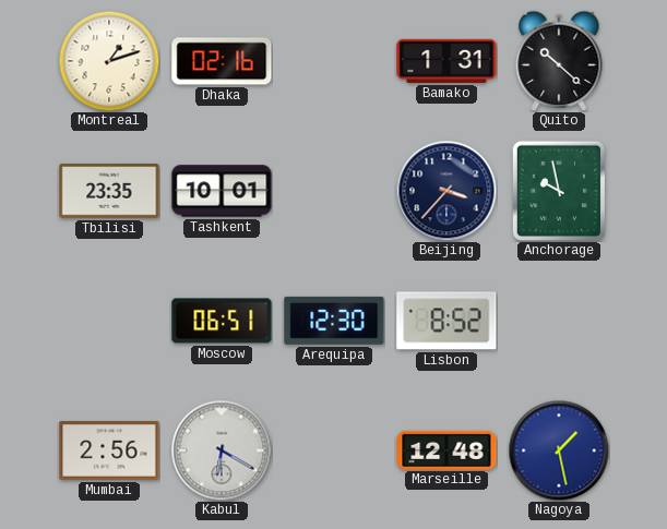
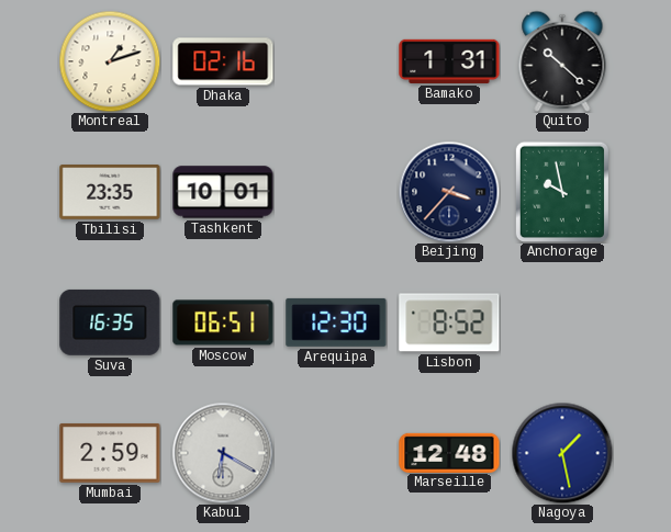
Suva: none -> 16:35 (110, 322)
Mumbai: 2:56 -> 2:59 (110, 453)
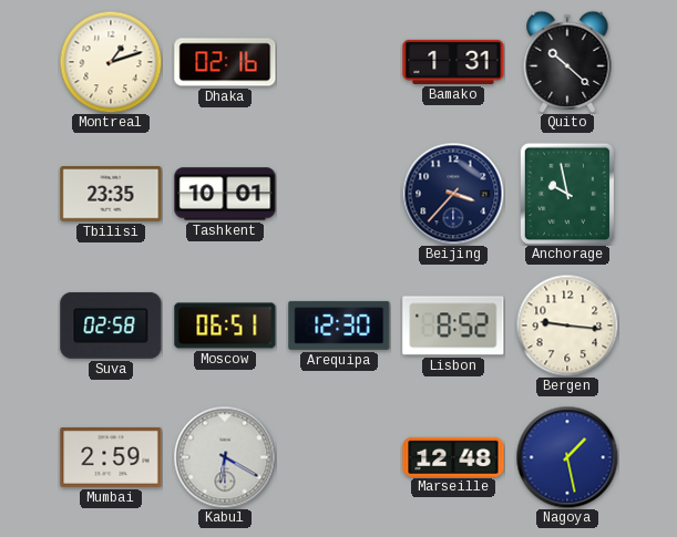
Suva: 16:35 -> 02:58 (111, 326)
Bergen: none -> 9:16 (567, 326)
